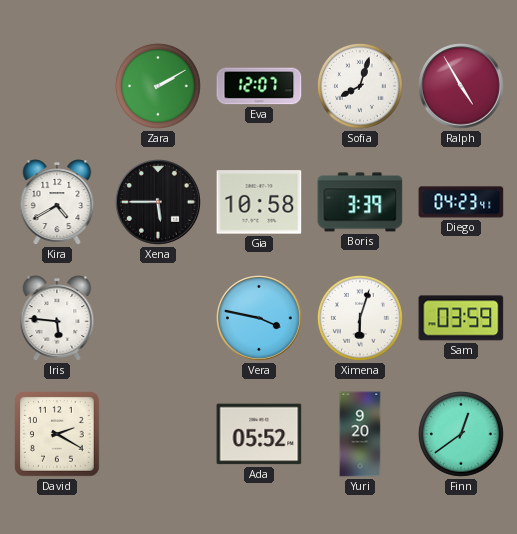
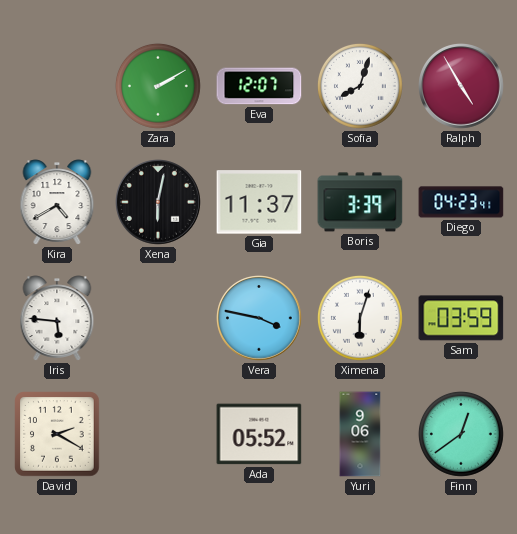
Xena: 5:45 -> 6:02 (159, 203)
Gia: 10:58 -> 11:37 (259, 202)
Yuri: 9:20 -> 9:06 (360, 434)
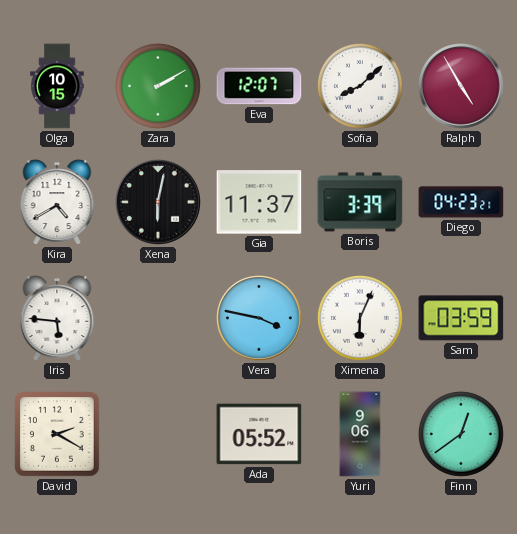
Olga: none -> 10:15 (57, 86)
Sofia: 8:03 -> 8:08 (360, 86)
Diego: 04:23:41 -> 04:23:21 (461, 202)
Ximena: 6:03 -> 6:04 (360, 318)
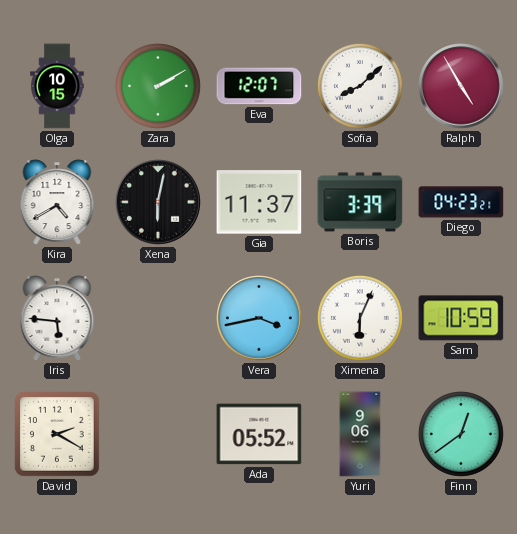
Vera: 3:47 -> 3:43 (260, 319)
Sam: 03:59 -> 10:59 (461, 318)
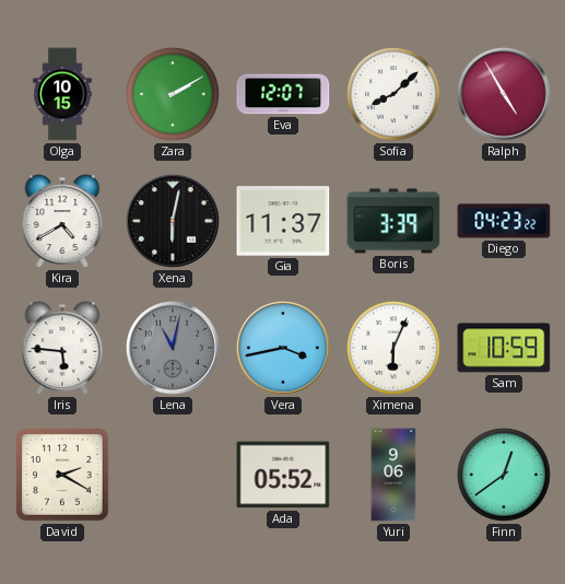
Diego: 04:23:21 -> 04:23:22 (504, 221)
Lena: none -> 11:02 (174, 349)
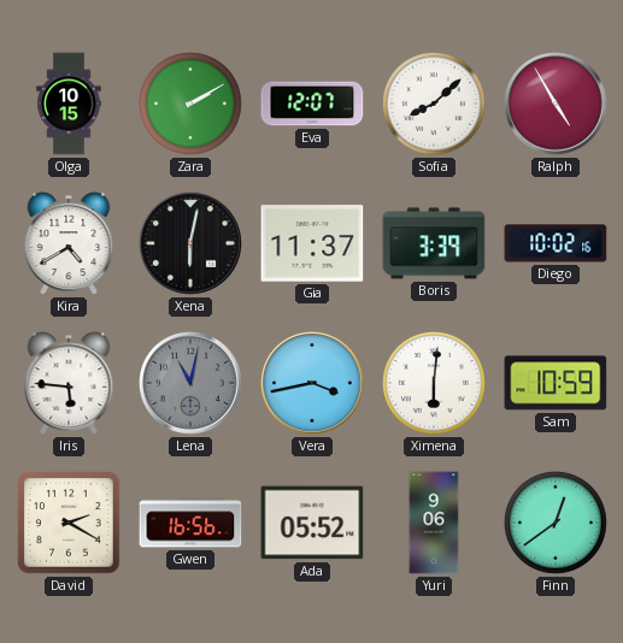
Diego: 04:23 -> 10:02 (556, 243)
Ximena: 6:04 -> 6:01 (434, 383)
Gwen: none -> 16:56 (190, 523)
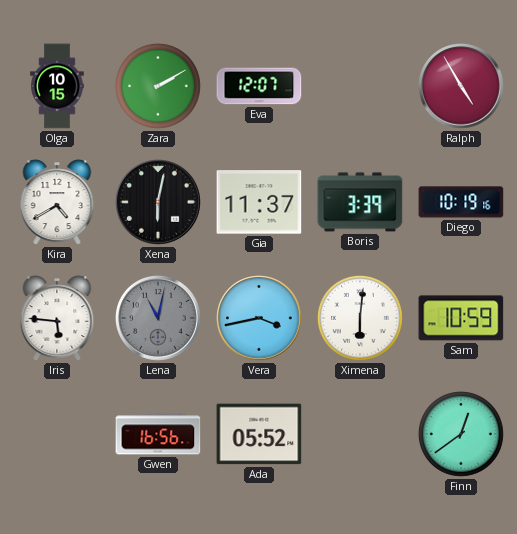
Sofia: 8:08 -> none (434, 104)
Diego: 10:02 -> 10:19 (461, 202)
David: 2:20 -> none (69, 523)
Yuri: 9:06 -> none (434, 523)
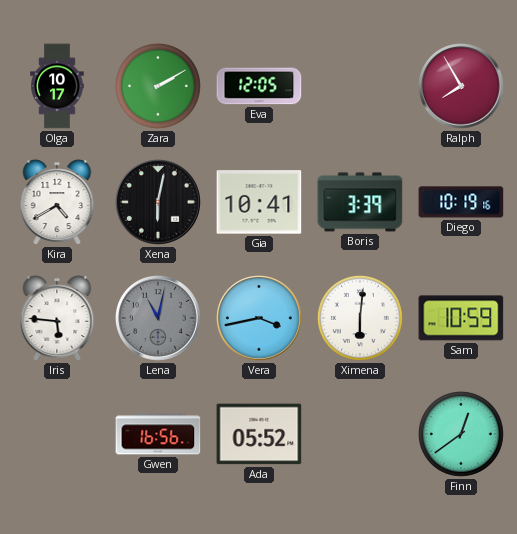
Olga: 10:15 -> 10:17 (57, 86)
Eva: 12:07 -> 12:05 (259, 86)
Ralph: 4:55 -> 7:55 (462, 87)
Gia: 11:37 -> 10:41 (259, 202)
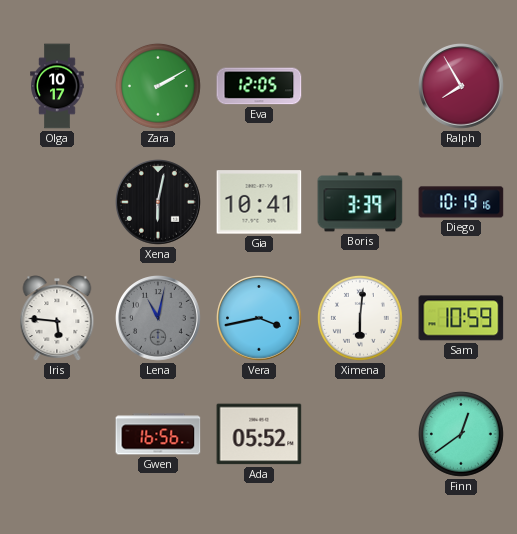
Kira: 4:40 -> none (57, 202)
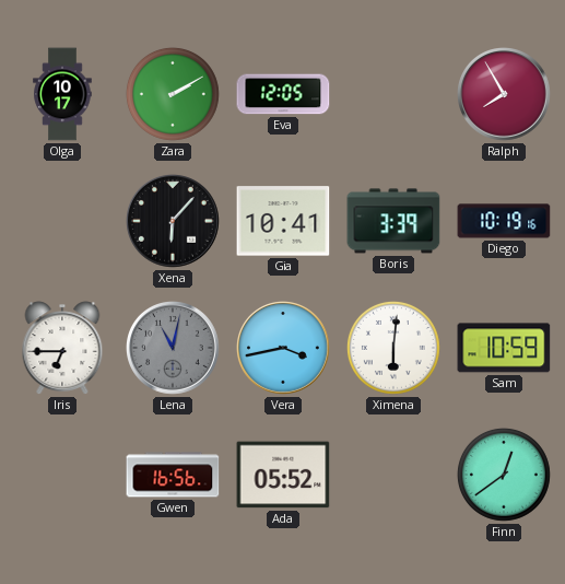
Xena: 6:02 -> 6:07 (174, 222)
Iris: 5:46 -> 6:45 (62, 348)
